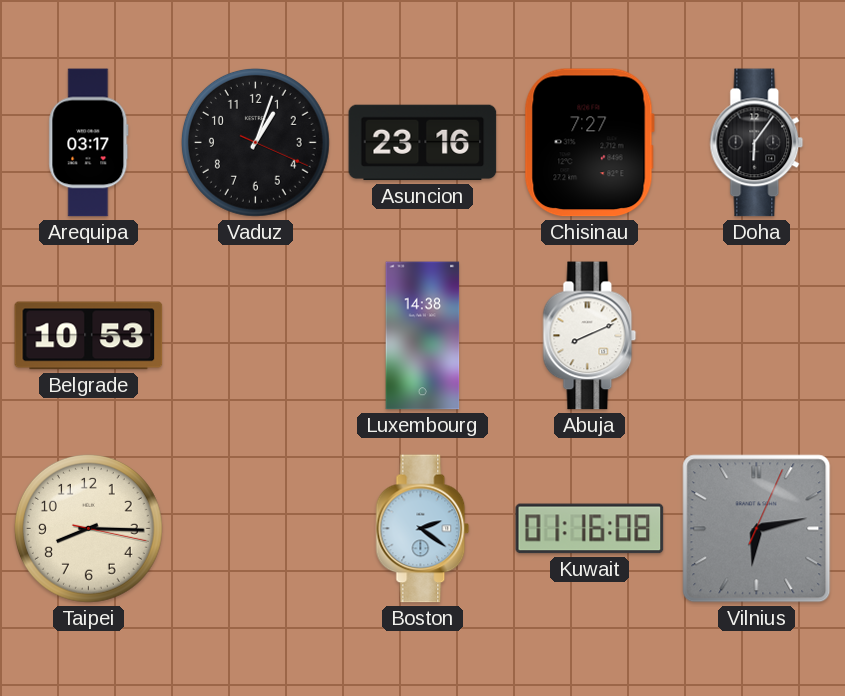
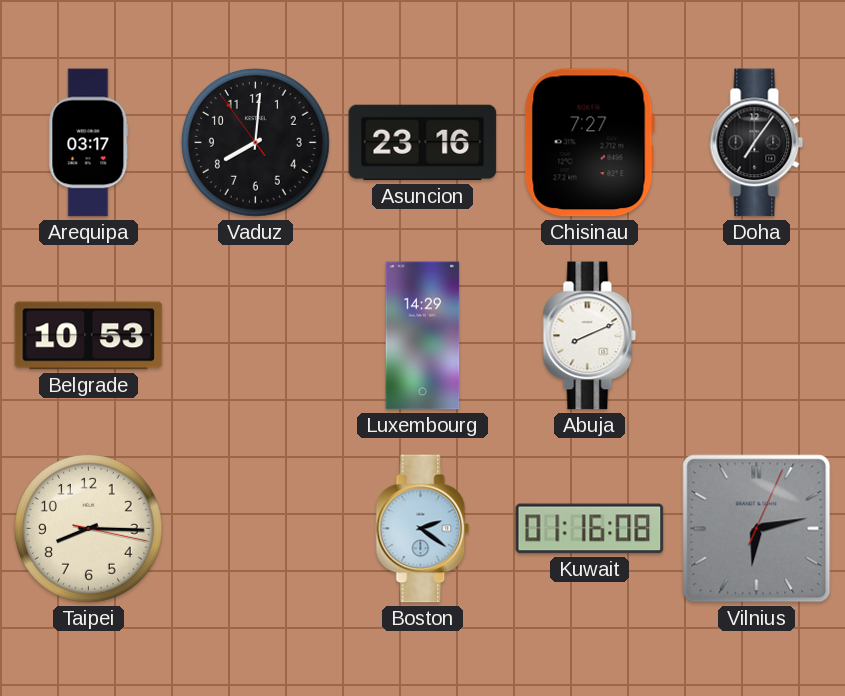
Vaduz: 1:03 -> 8:00 (255, 142)
Doha: 6:06 -> 7:06 (757, 143)
Luxembourg: 14:38 -> 14:29 (423, 336)
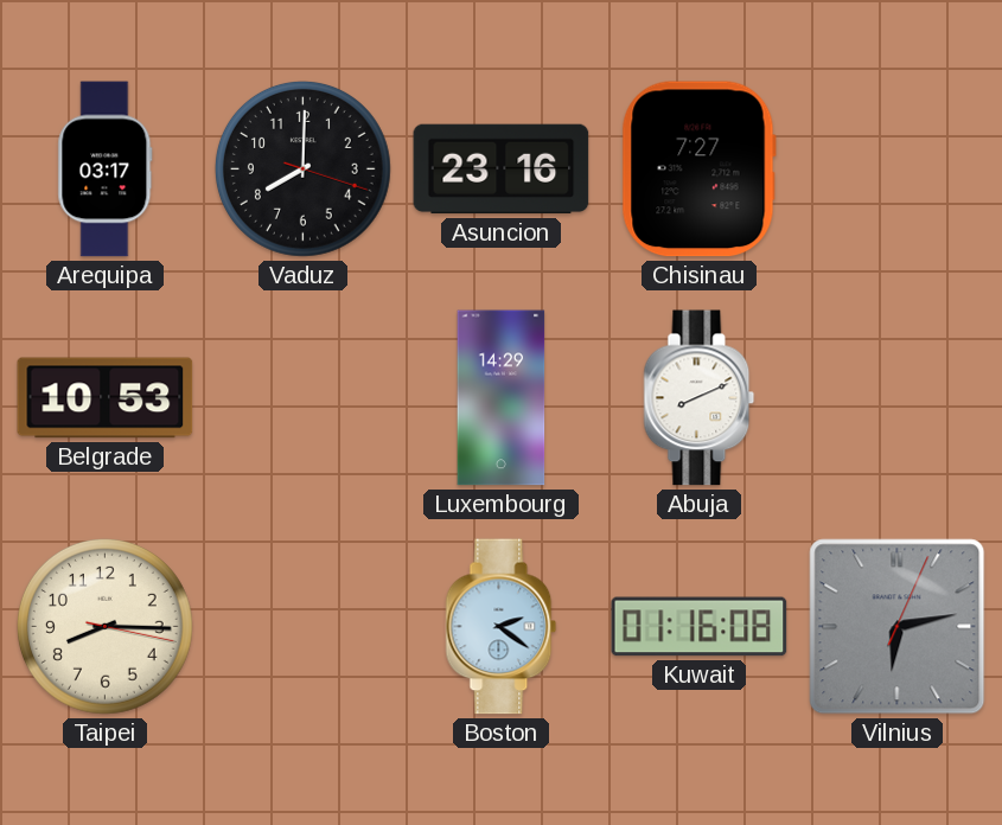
Vaduz: 8:00:54 -> 8:00:18 (302, 168)
Doha: 7:06 -> none (757, 143)
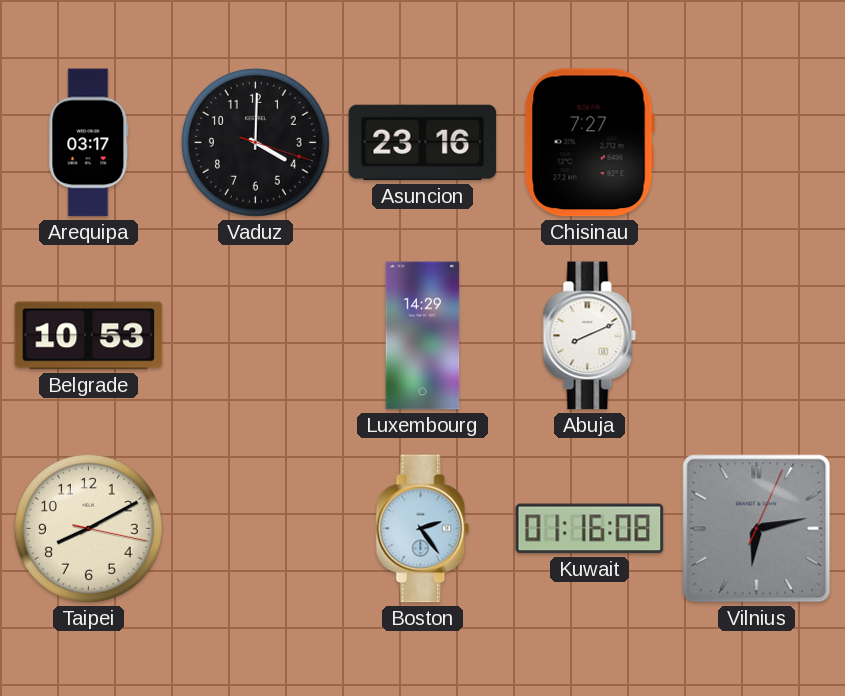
Vaduz: 8:00 -> 4:00 (255, 142)
Taipei: 8:15 -> 8:10 (88, 528)
Boston: 2:21 -> 2:24 (423, 529)
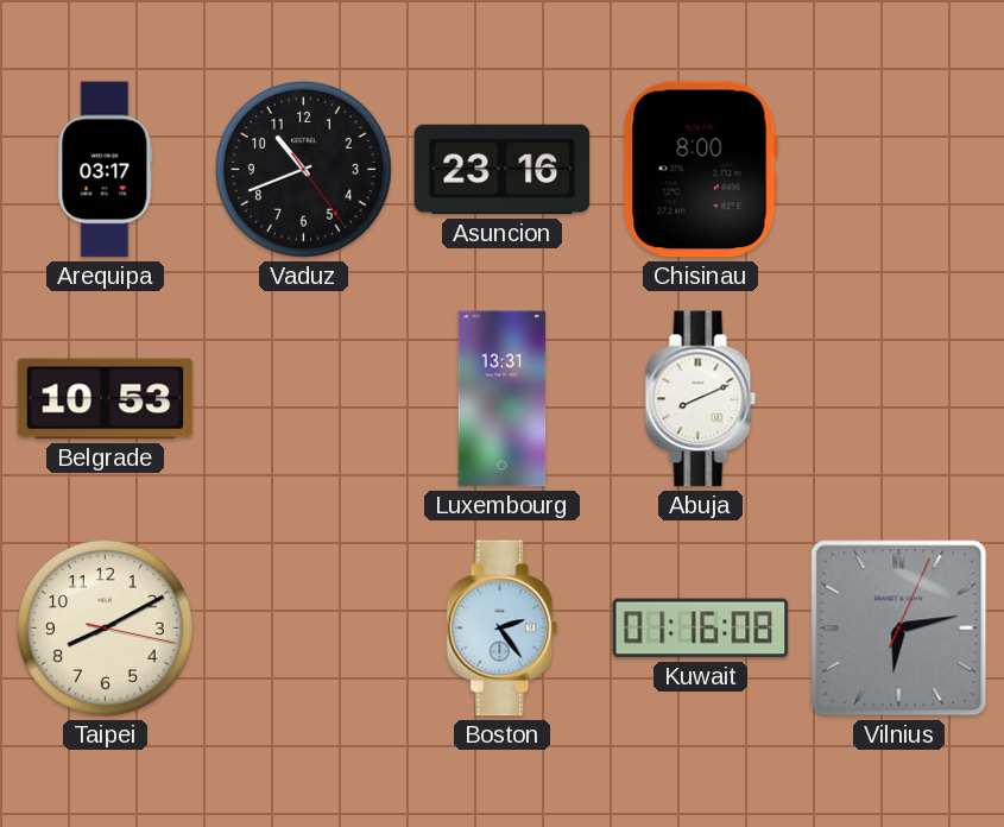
Vaduz: 4:00 -> 10:41 (303, 169)
Chisinau: 7:27 -> 8:00 (700, 170)
Luxembourg: 14:29 -> 13:31 (503, 399)
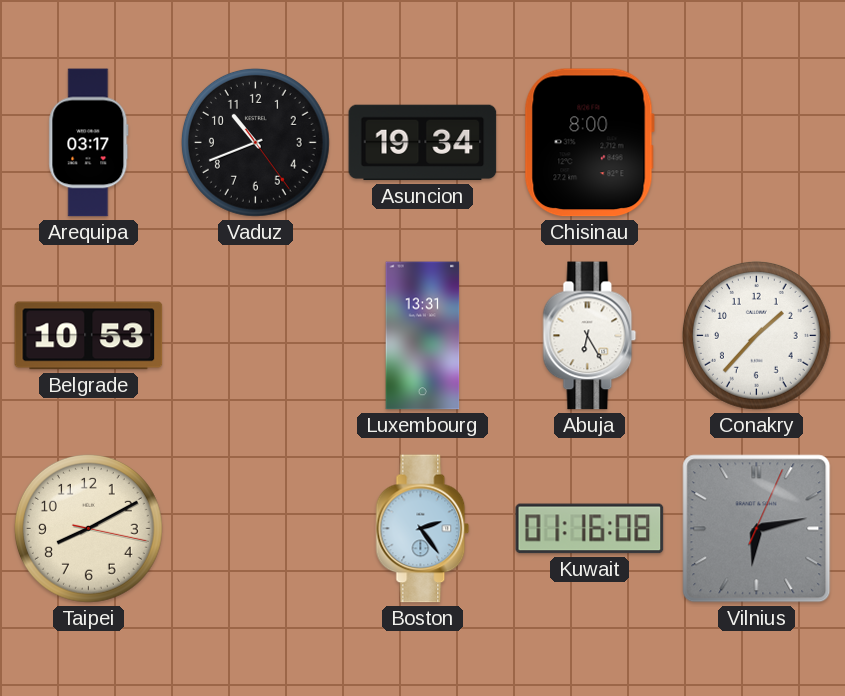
Asuncion: 23:16 -> 19:34 (423, 143)
Abuja: 8:11 -> 6:25 (590, 336)
Conakry: none -> 1:37 (756, 335)
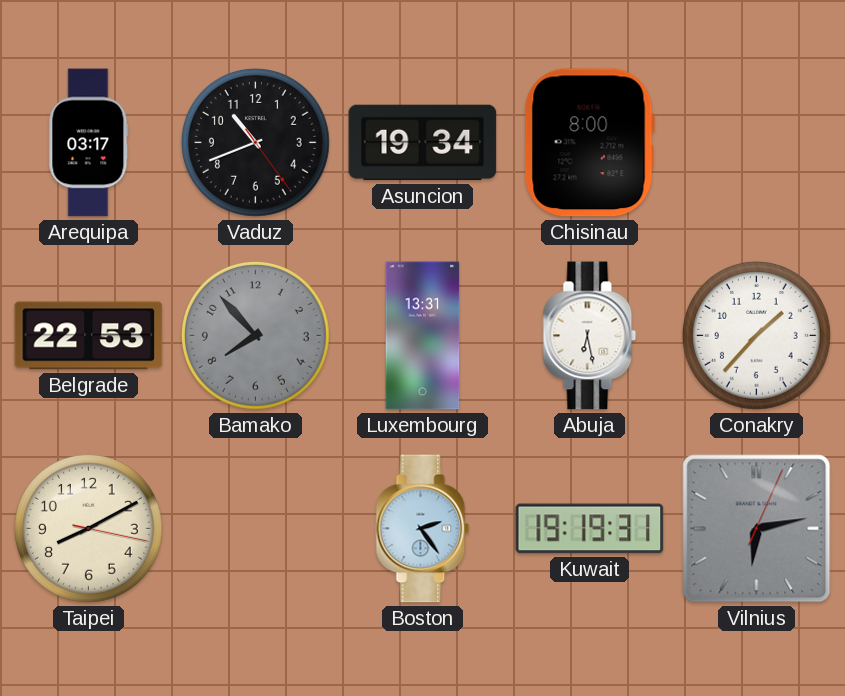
Belgrade: 10:53 -> 22:53 (89, 336)
Bamako: none -> 7:53 (255, 335)
Abuja: 6:25 -> 6:28 (590, 336)
Kuwait: 01:16 -> 19:19 (590, 529)
